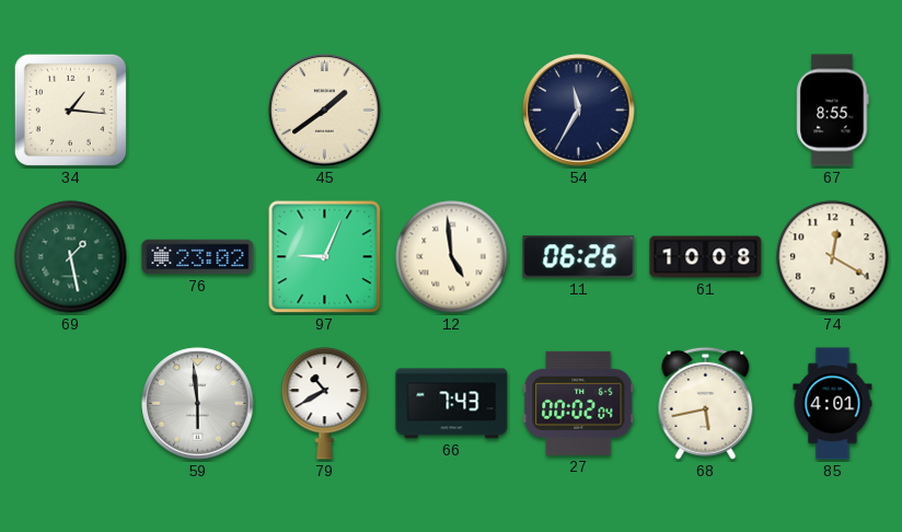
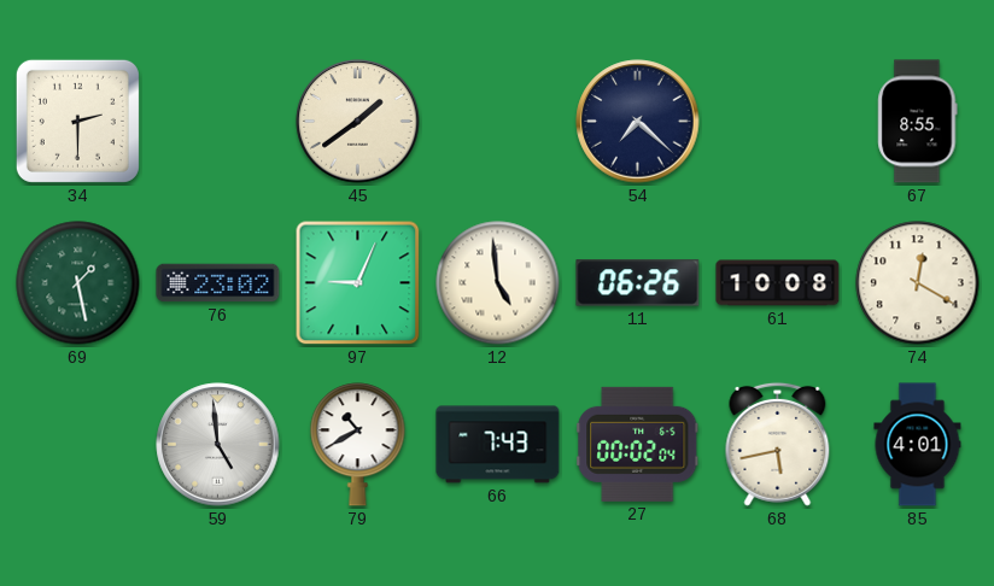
34: 1:16 -> 2:30 (77, 121)
54: 11:35 -> 7:22 (638, 122)
59: 5:59 -> 4:59 (218, 445)
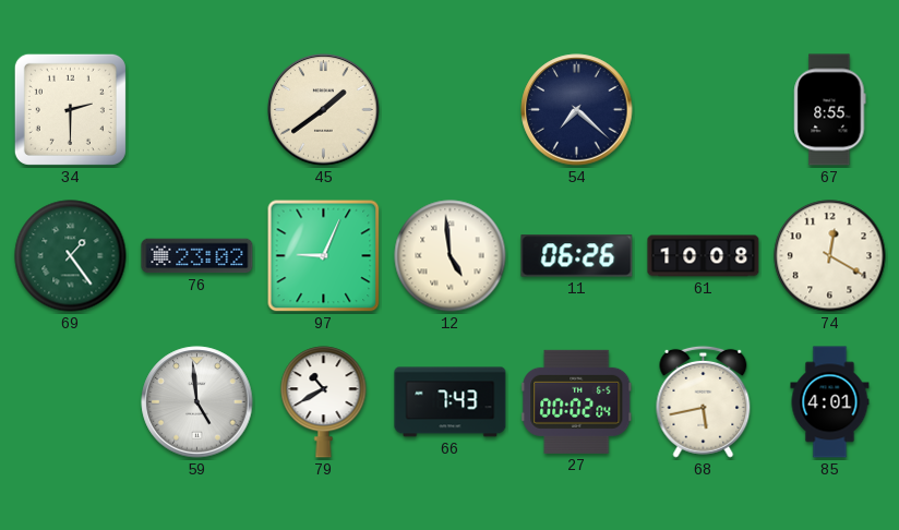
69: 1:28 -> 1:24 (71, 256)
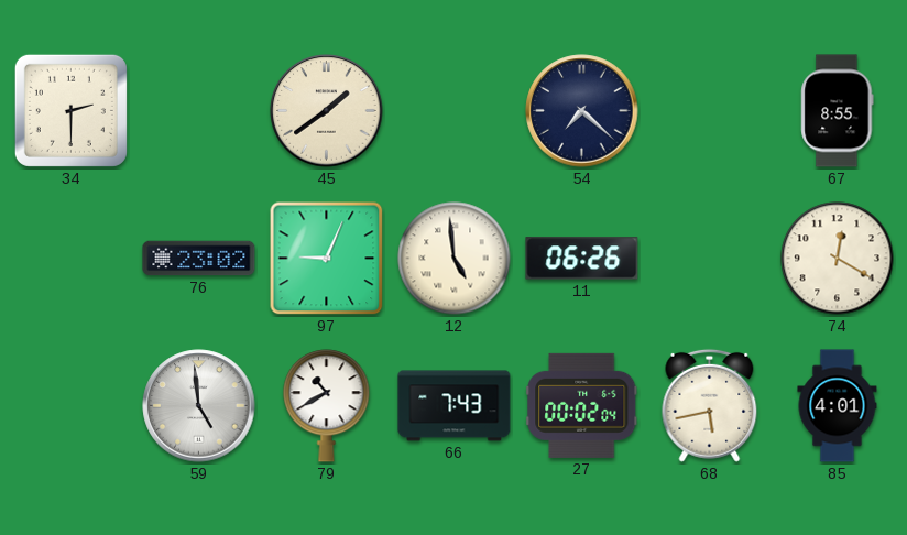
69: 1:24 -> none (71, 256)
61: 10:08 -> none (704, 256)
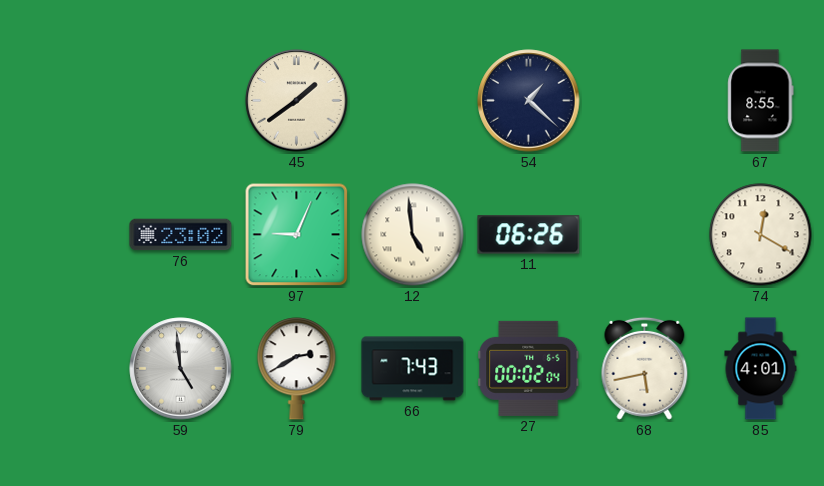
34: 2:30 -> none (70, 110)
54: 7:22 -> 1:22 (529, 101)
79: 10:40 -> 2:40 (297, 369)
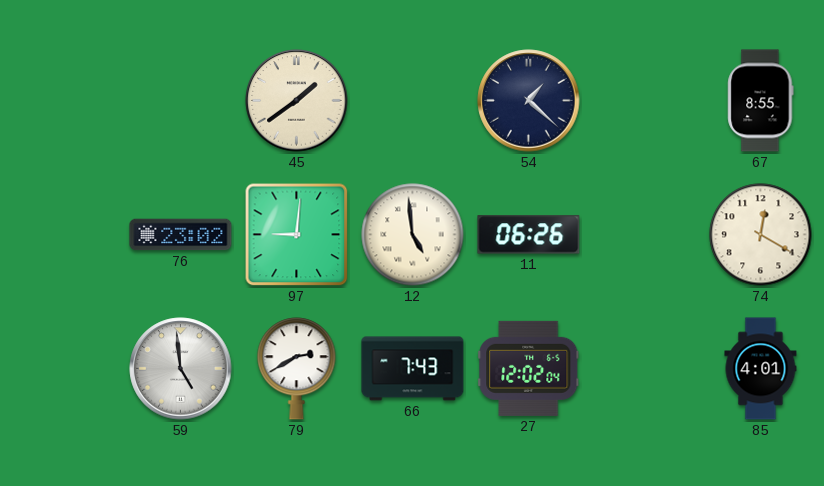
97: 9:04 -> 9:01 (297, 235)
27: 00:02 -> 12:02 (529, 368)
68: 5:43 -> none (645, 368)
